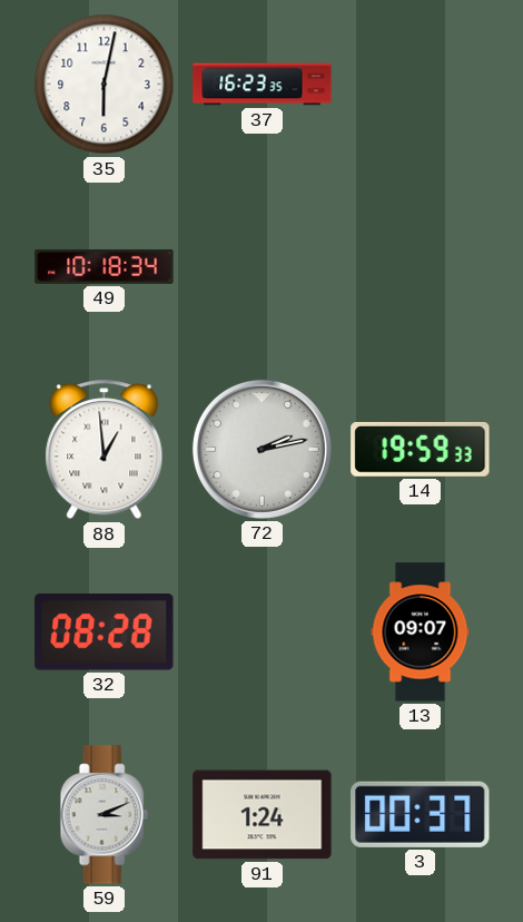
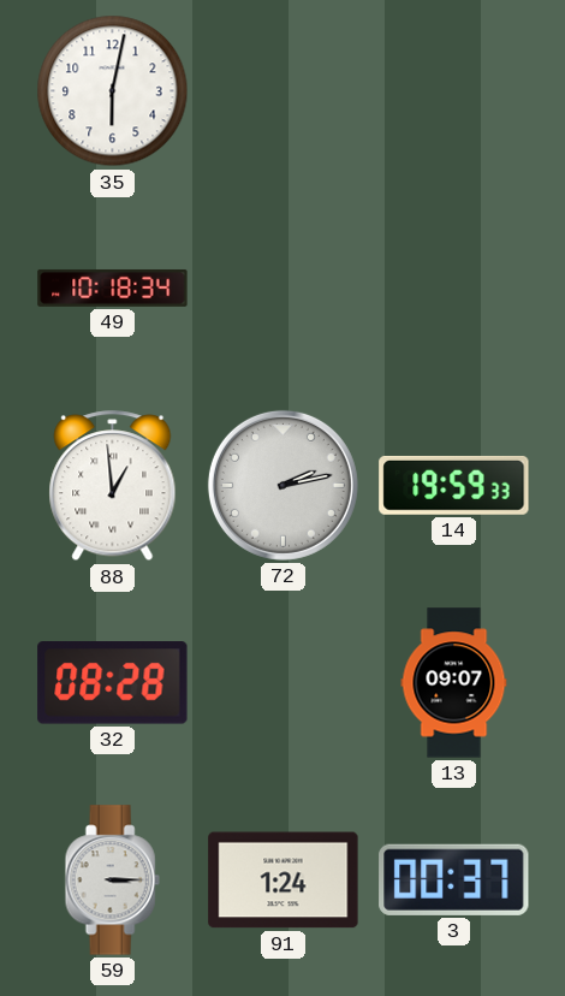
37: 16:23 -> none (263, 85)
59: 3:11 -> 3:15 (112, 881)
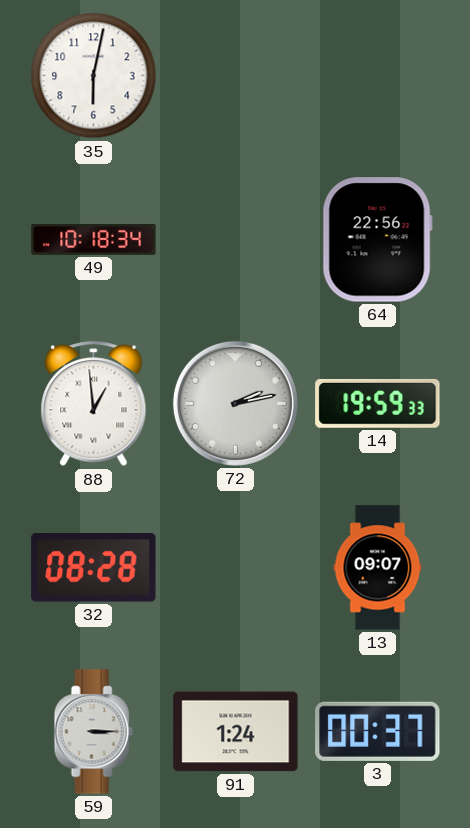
64: none -> 22:56 (377, 240)
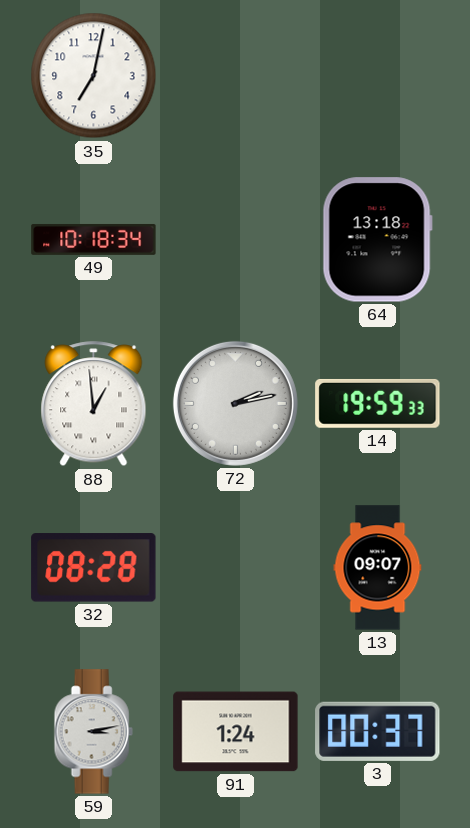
35: 6:02 -> 7:02 (94, 76)
64: 22:56 -> 13:18 (377, 240)
59: 3:15 -> 3:13 (93, 732)
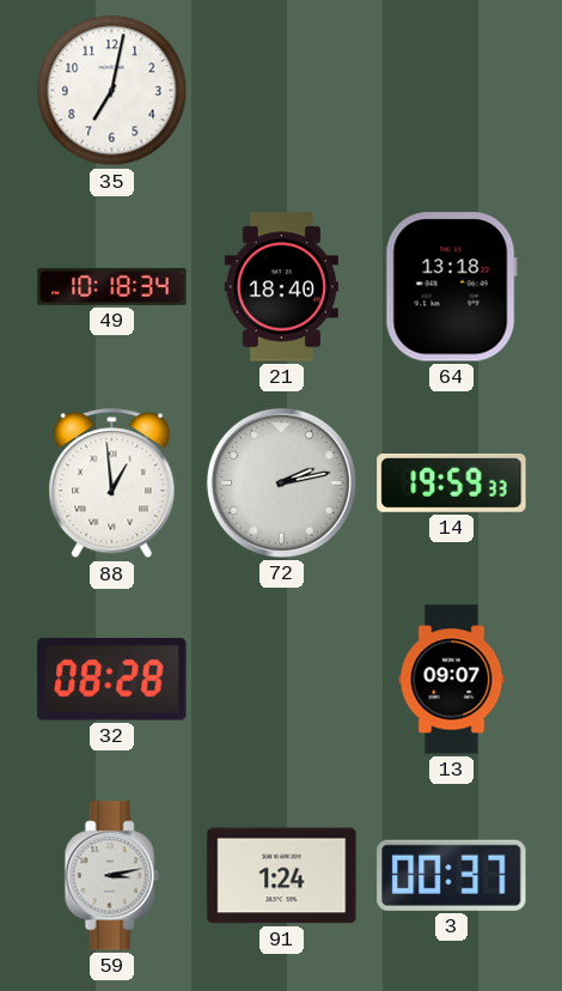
21: none -> 18:40 (281, 287)
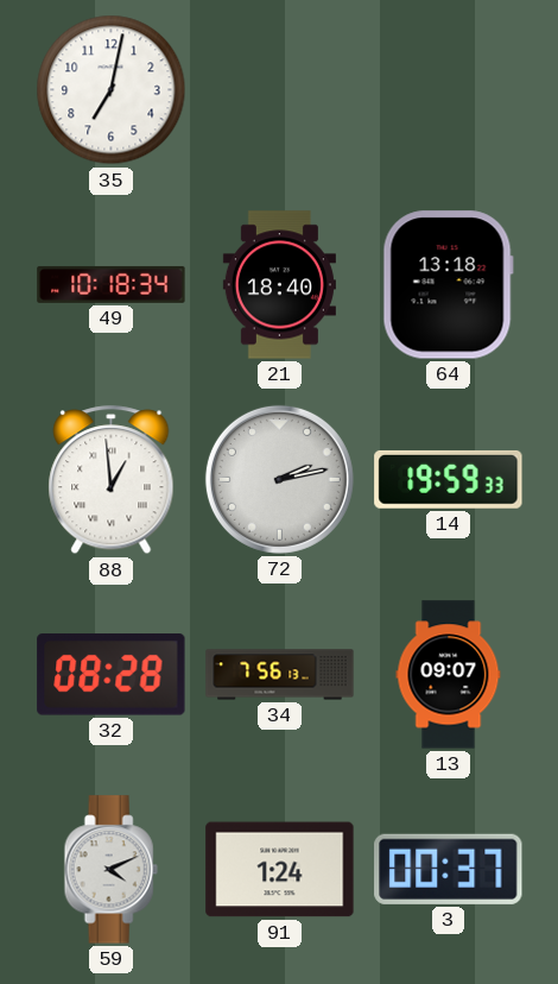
34: none -> 7:56 (280, 675)
59: 3:13 -> 4:11 (110, 870)
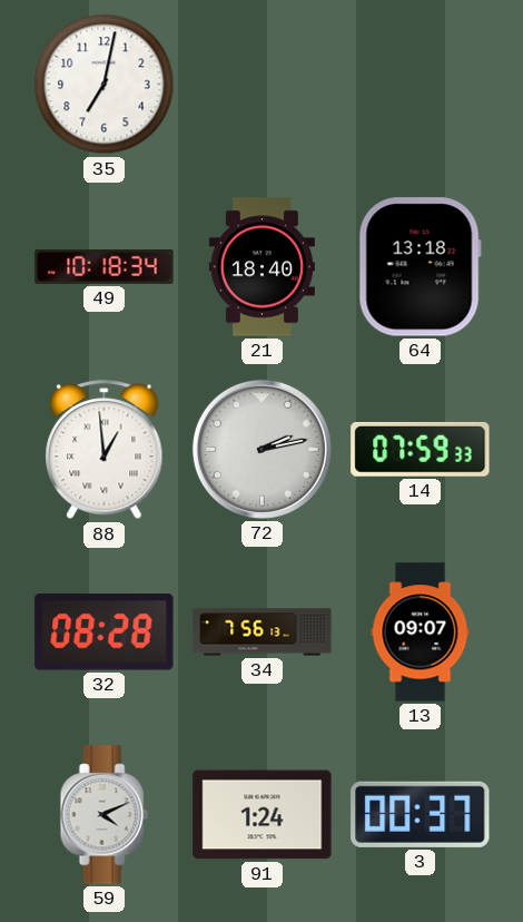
14: 19:59 -> 07:59 (421, 449)
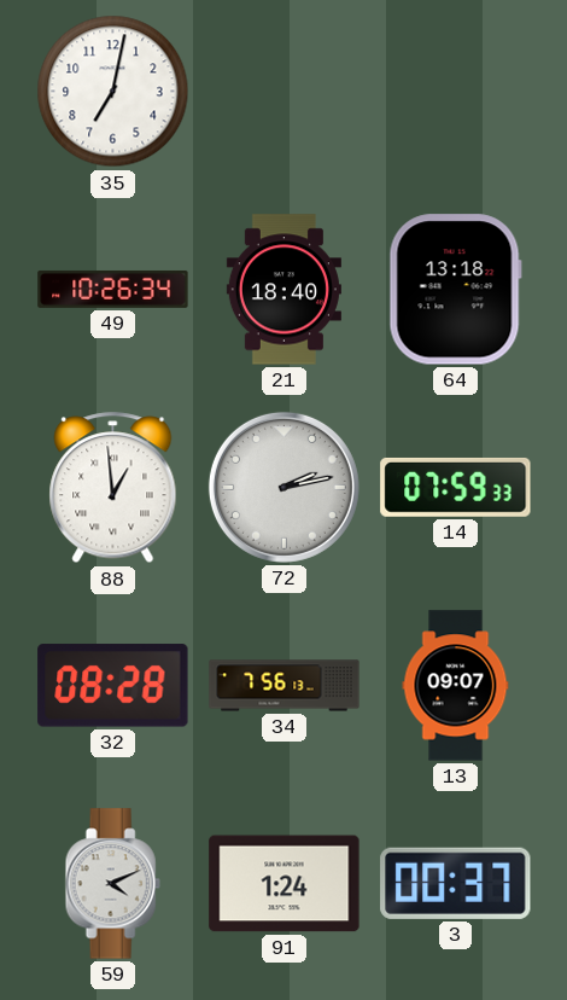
49: 10:18 -> 10:26 (113, 289)
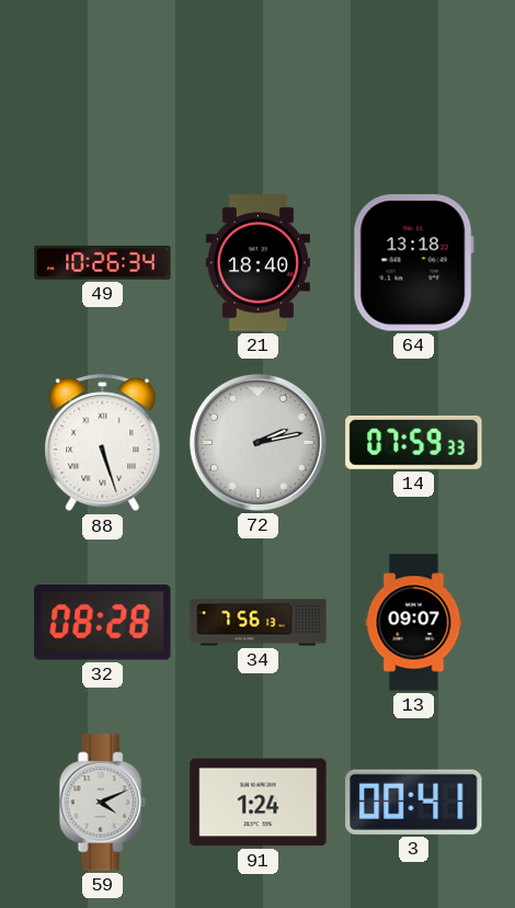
35: 7:02 -> none (113, 92)
88: 12:59 -> 5:27 (103, 443)
3: 00:37 -> 00:41 (414, 802)
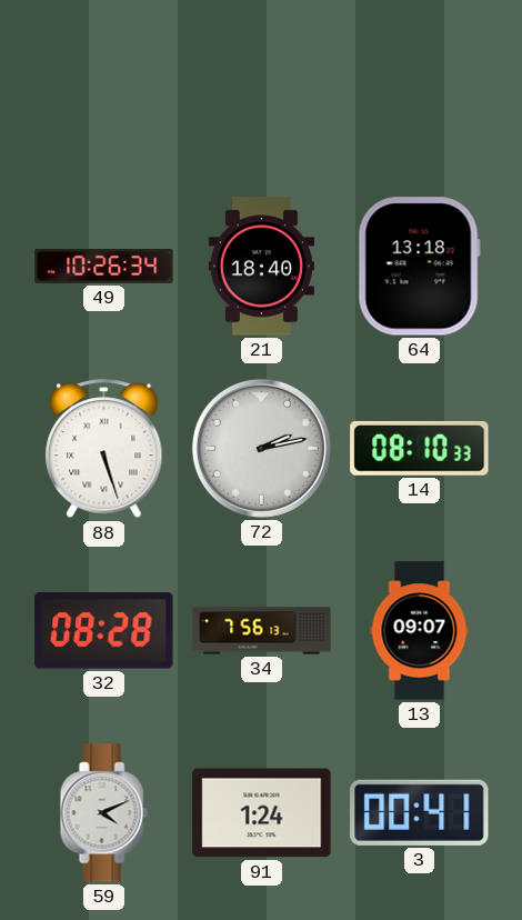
14: 07:59 -> 08:10 (420, 448)
